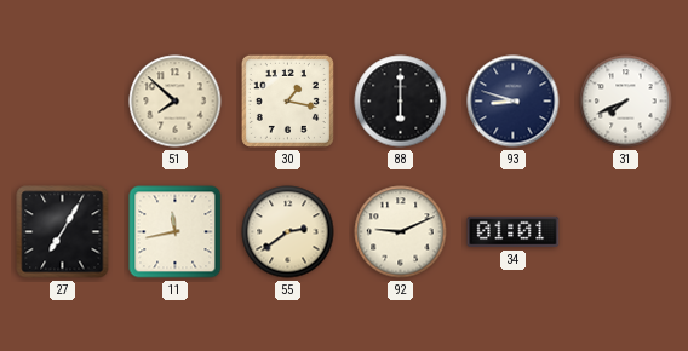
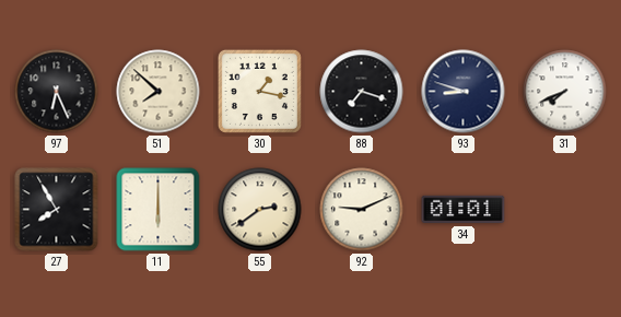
97: none -> 6:26 (57, 92)
88: 6:00 -> 7:18 (362, 92)
27: 7:05 -> 7:55 (57, 210)
11: 11:43 -> 6:00 (159, 210)
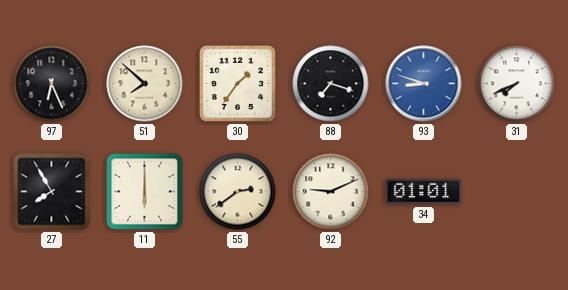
30: 1:17 -> 1:36 (237, 83)
93 dial: navy -> blue (424, 84)
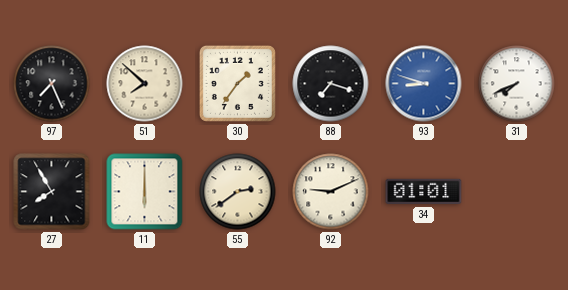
97: 6:26 -> 7:26 (52, 84)
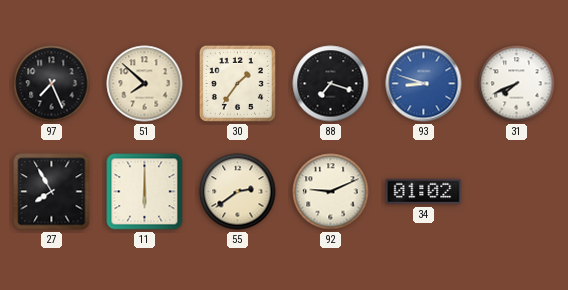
34: 01:01 -> 01:02 (424, 192)
